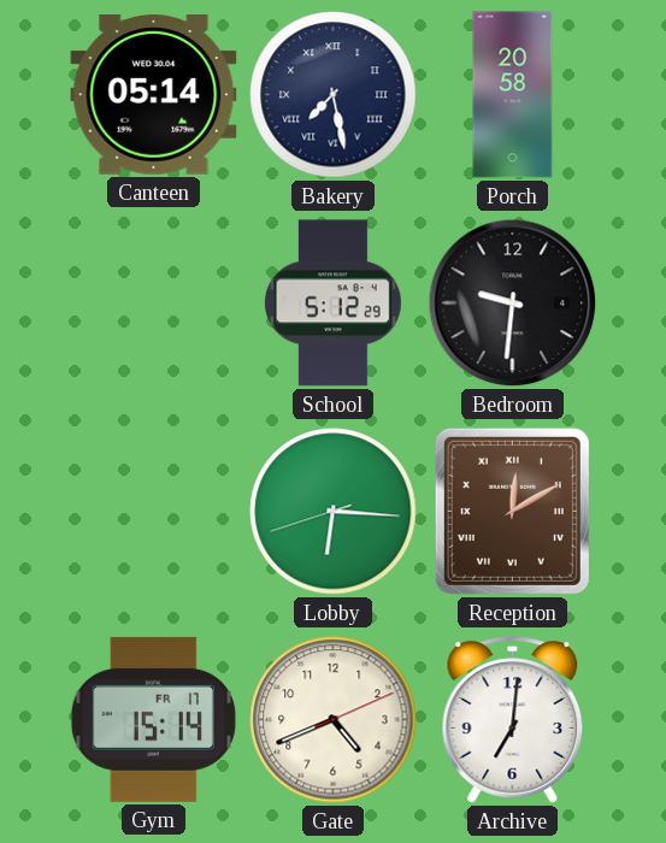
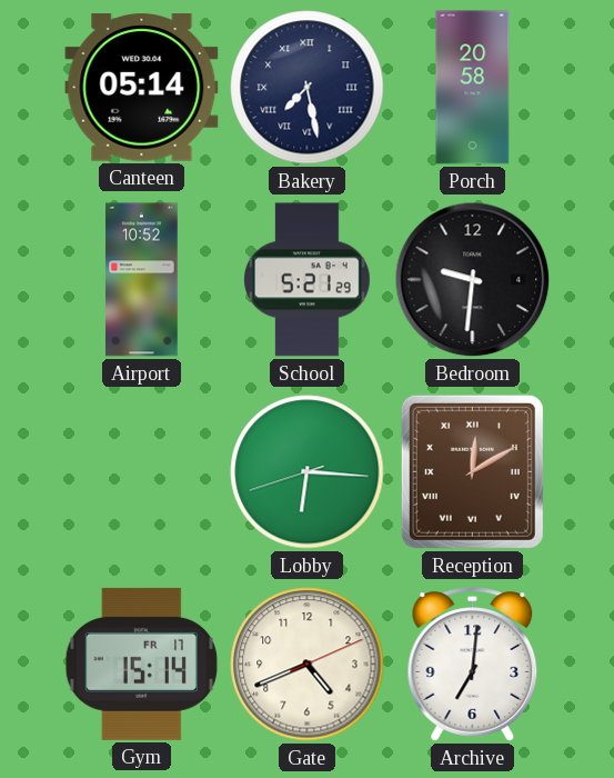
Airport: none -> 10:52 (142, 280)
School: 5:12 -> 5:21 (308, 280)
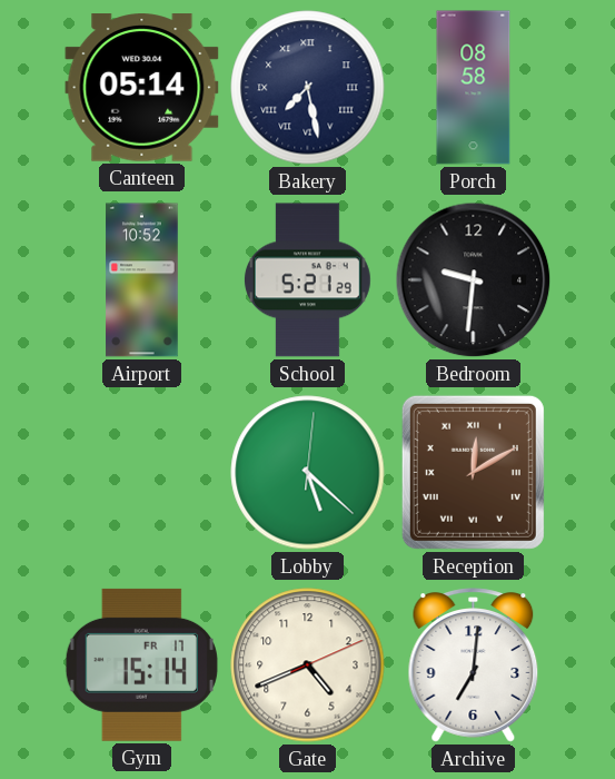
Porch: 20:58 -> 08:58 (474, 88)
Lobby: 6:15 -> 5:22 (308, 473)
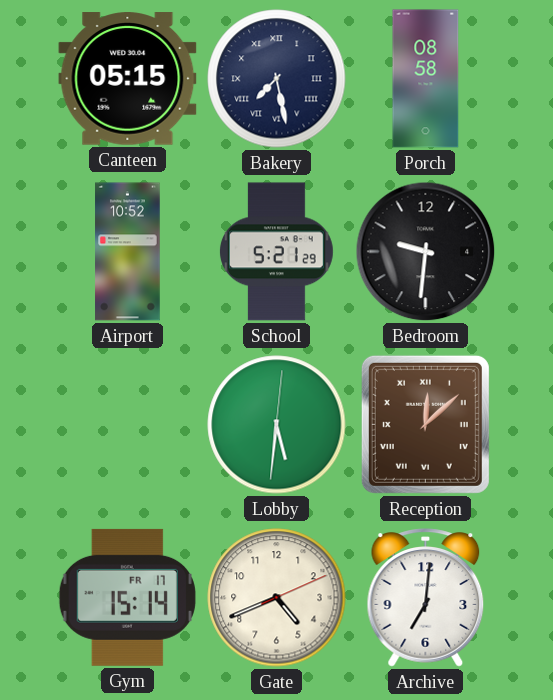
Canteen: 05:14 -> 05:15 (128, 79)
Lobby: 5:22 -> 5:31 (277, 425)
Reception: 12:10 -> 12:08 (425, 424)
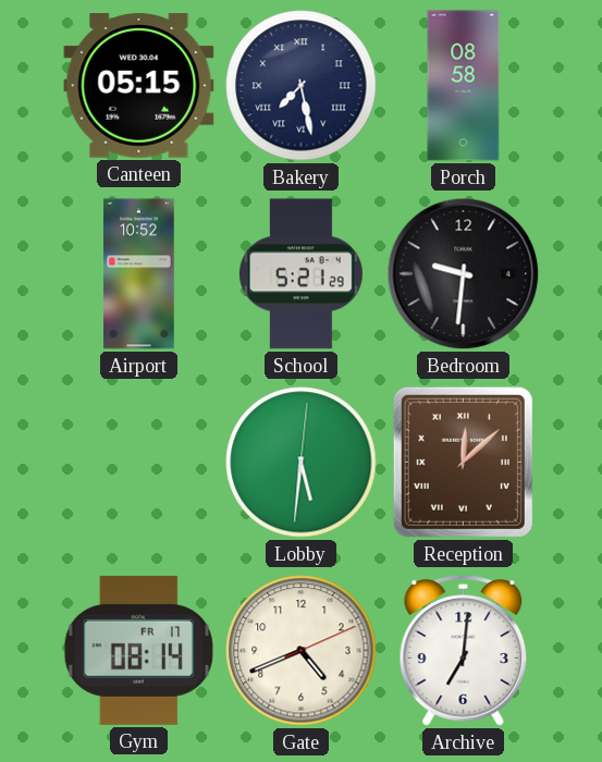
Gym: 15:14 -> 08:14 (138, 650)
